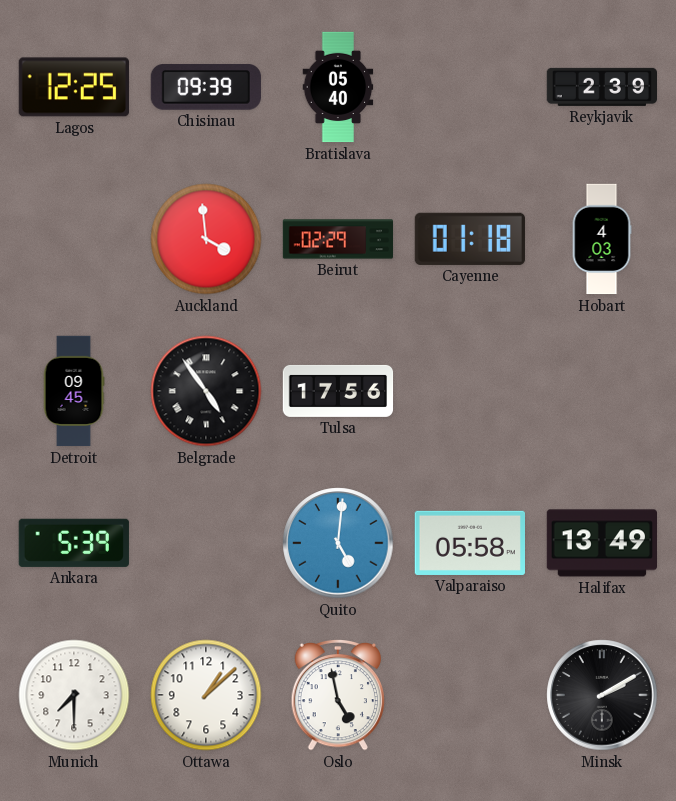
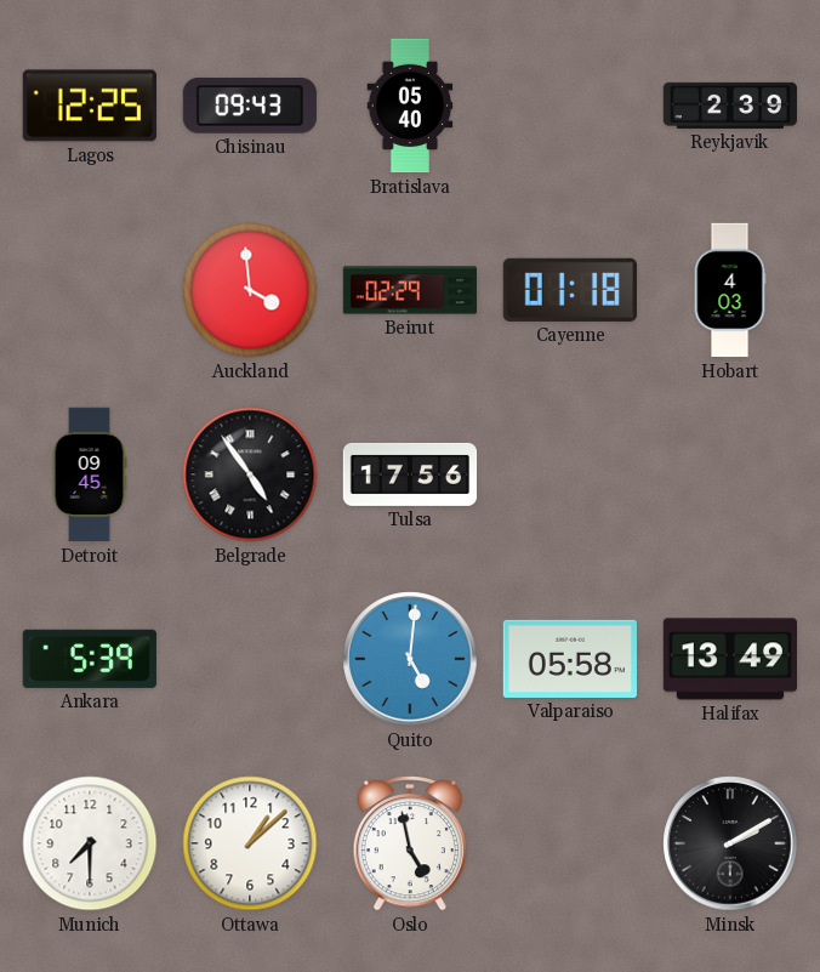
Chisinau: 09:39 -> 09:43 (250, 107)
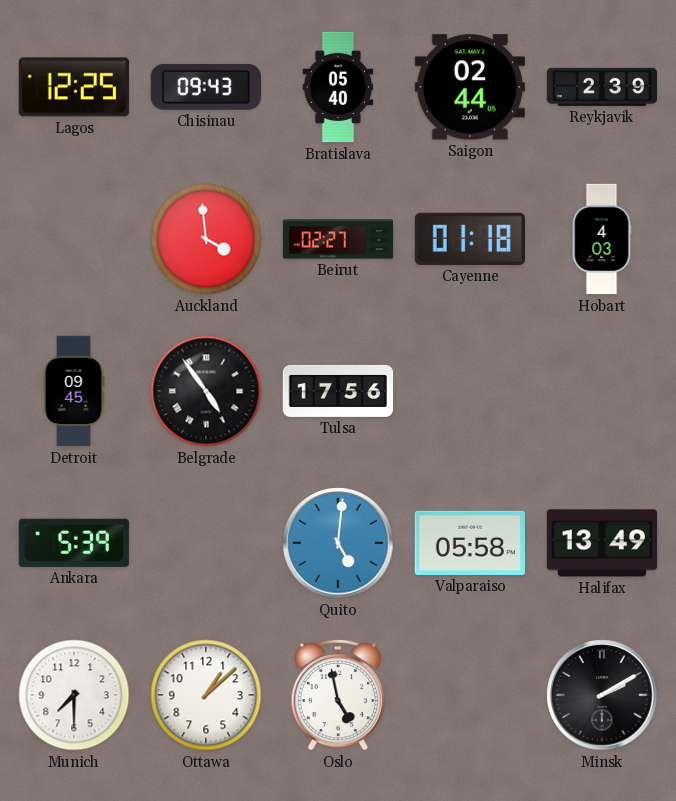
Saigon: none -> 02:44 (470, 87)
Beirut: 02:29 -> 02:27 (338, 239)
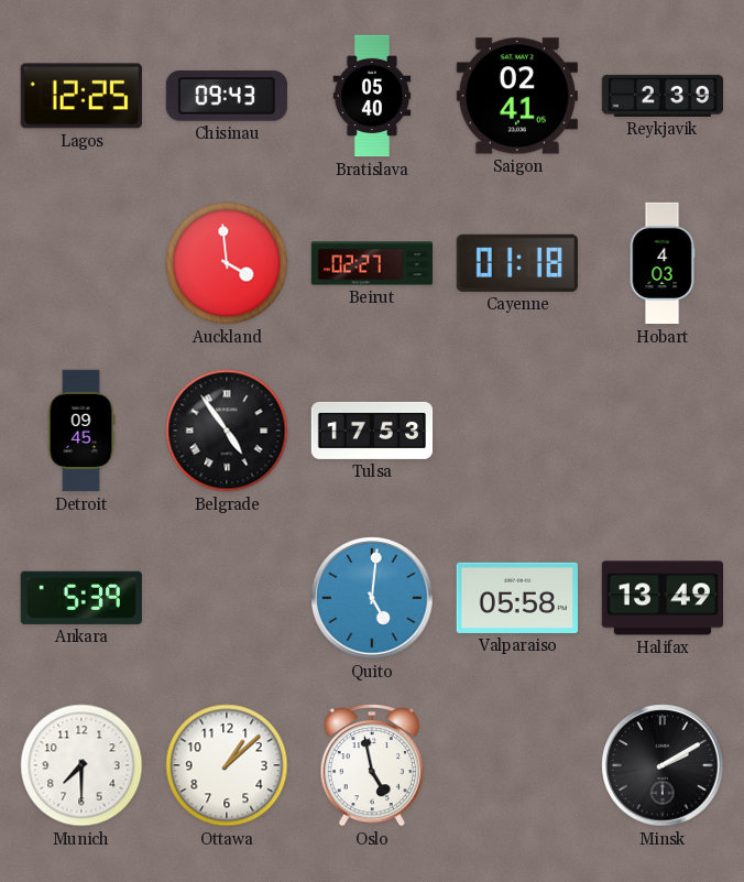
Saigon: 02:44 -> 02:41 (517, 96)
Tulsa: 17:56 -> 17:53 (372, 431)
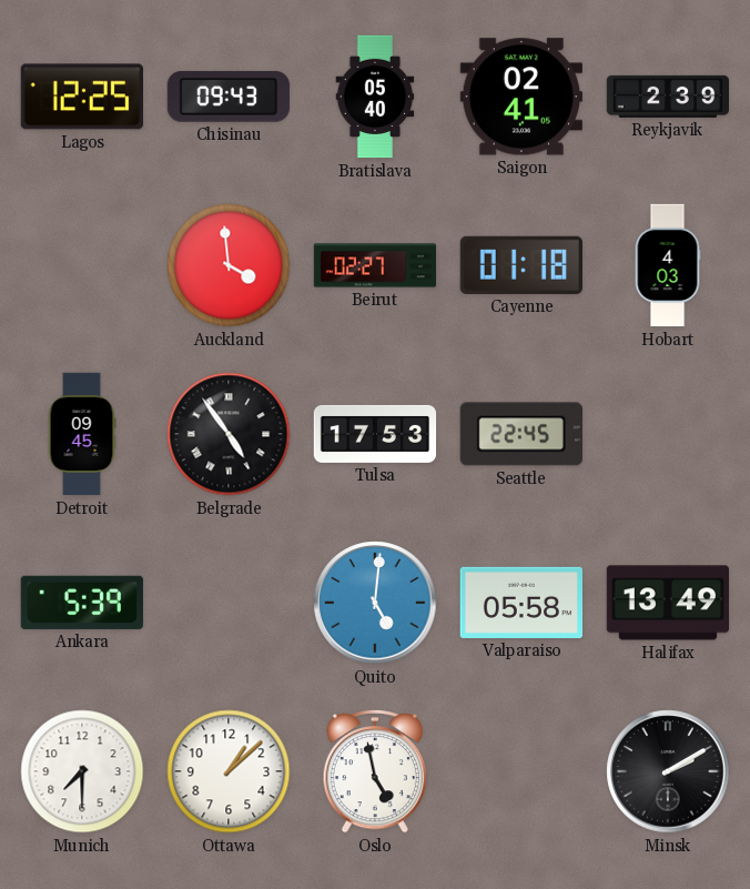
Seattle: none -> 22:45 (521, 434)
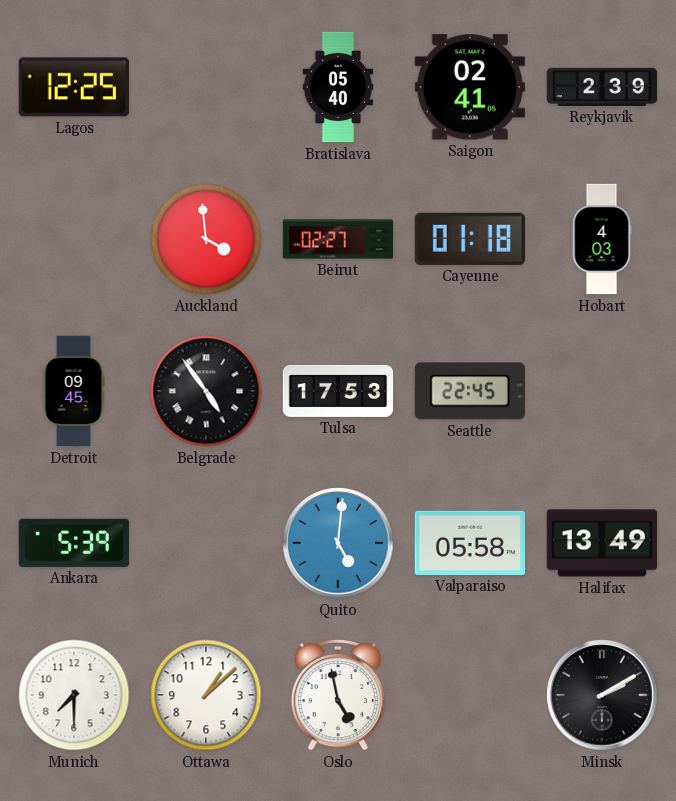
Chisinau: 09:43 -> none (229, 98)
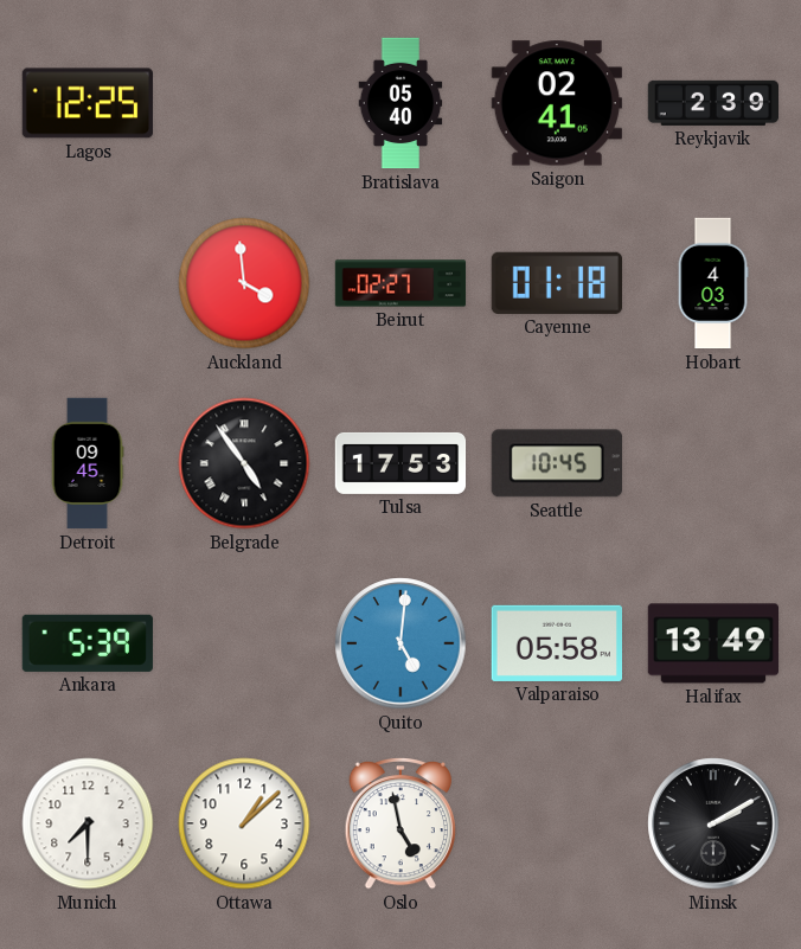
Seattle: 22:45 -> 10:45 (557, 463)
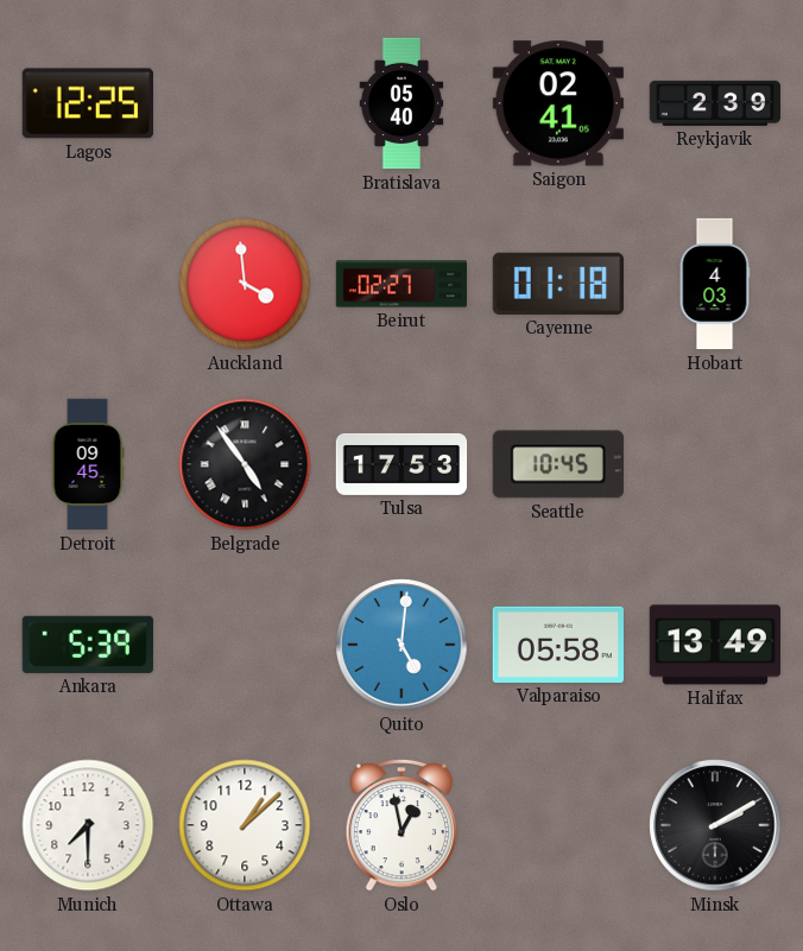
Oslo: 4:58 -> 12:58 (400, 825)
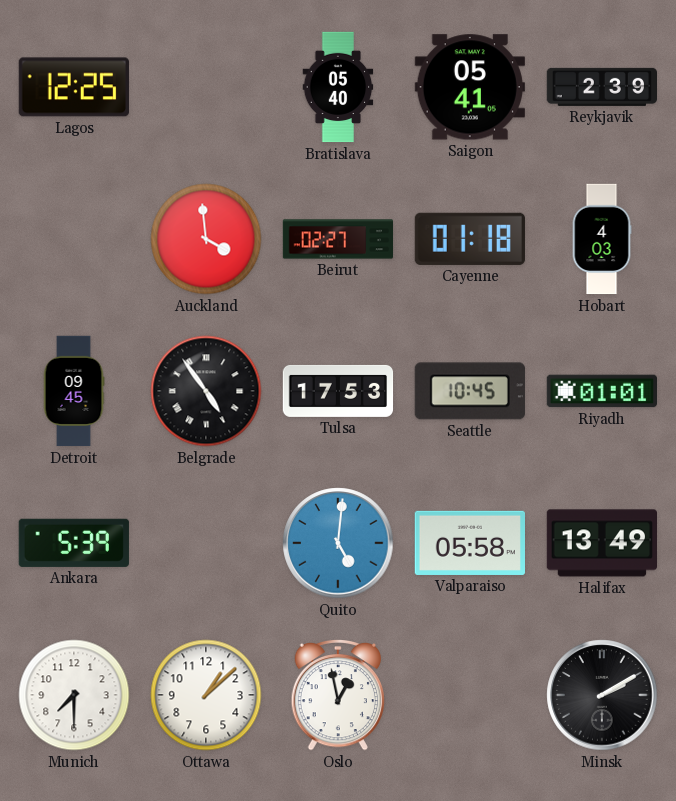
Saigon: 02:41 -> 05:41 (470, 87)
Riyadh: none -> 01:01 (601, 391)
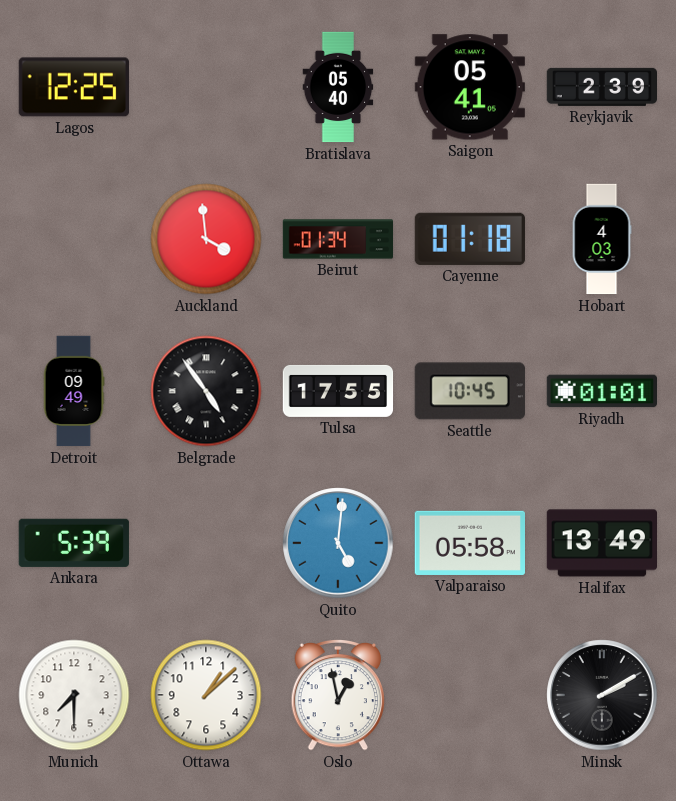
Beirut: 02:27 -> 01:34 (338, 239)
Detroit: 09:45 -> 09:49 (74, 391)
Tulsa: 17:53 -> 17:55 (338, 391)
